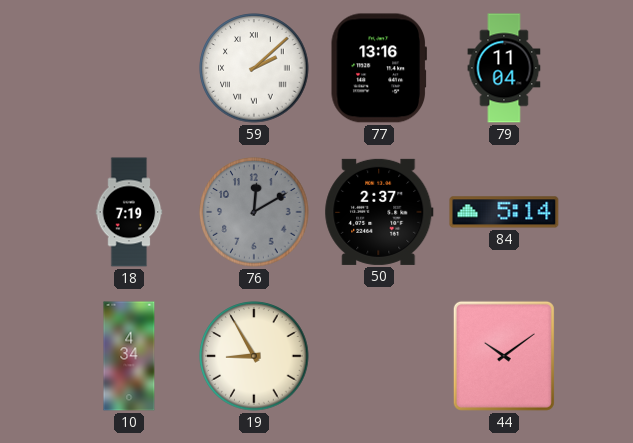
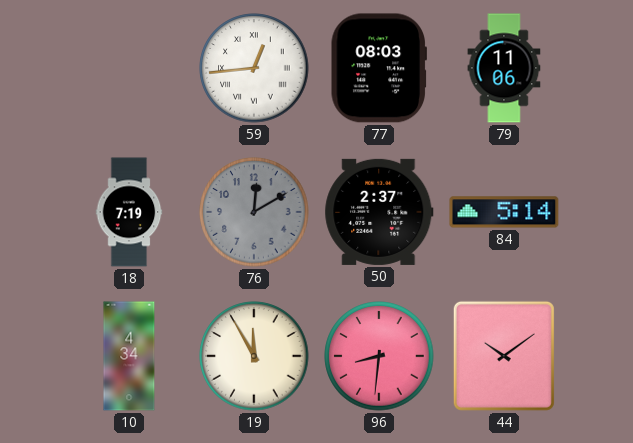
59: 2:08 -> 12:44 (254, 68)
77: 13:16 -> 08:03 (379, 68)
79: 11:04 -> 11:06 (504, 68)
19: 8:55 -> 11:55 (254, 356)
96: none -> 8:31 (379, 356)
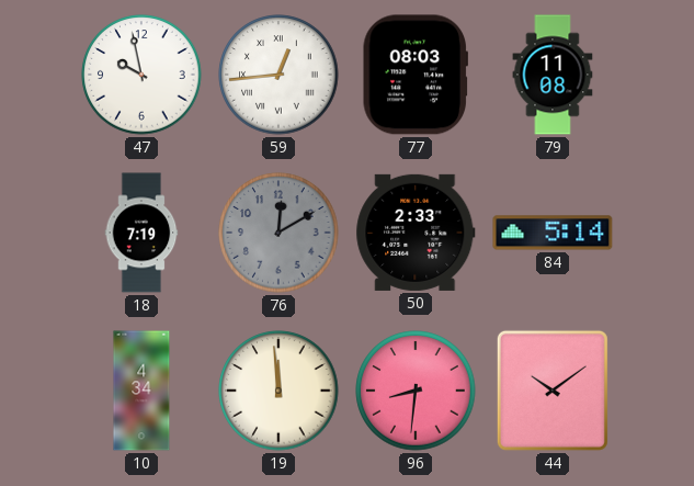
47: none -> 9:58 (141, 75)
79: 11:06 -> 11:08 (553, 75)
50: 2:37 -> 2:33 (416, 233)
19: 11:55 -> 11:59 (278, 391)
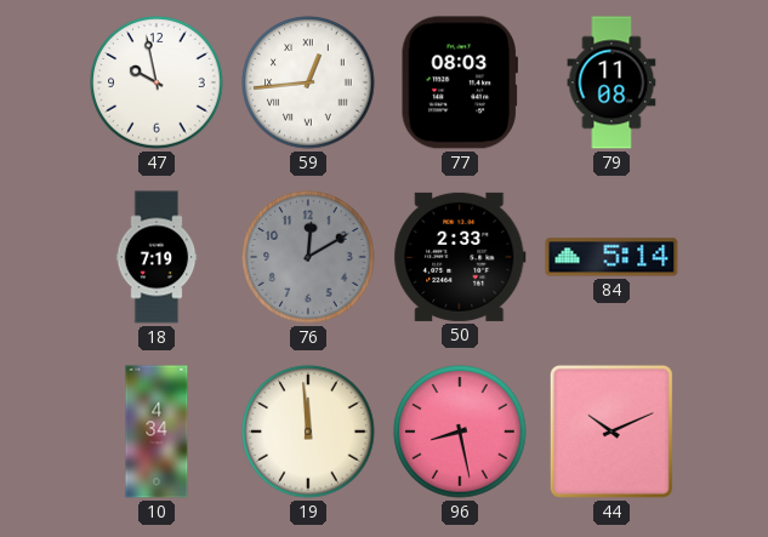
96: 8:31 -> 8:28 (460, 432)
44: 10:09 -> 10:11 (611, 432)
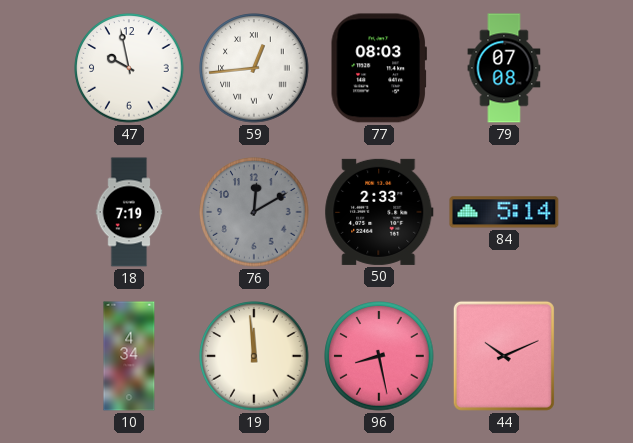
79: 11:08 -> 07:08 (504, 68)
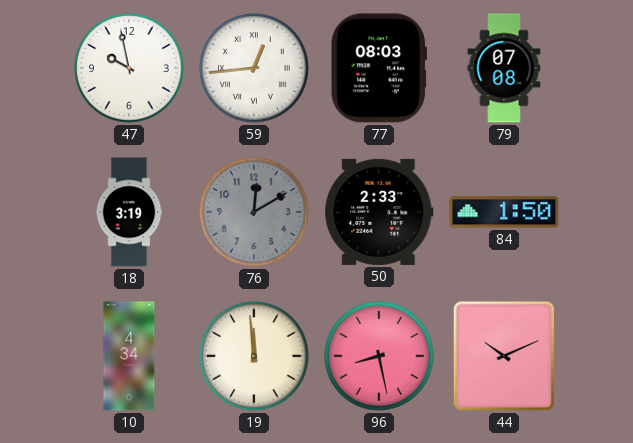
18: 7:19 -> 3:19 (129, 212)
84: 5:14 -> 1:50 (504, 212)
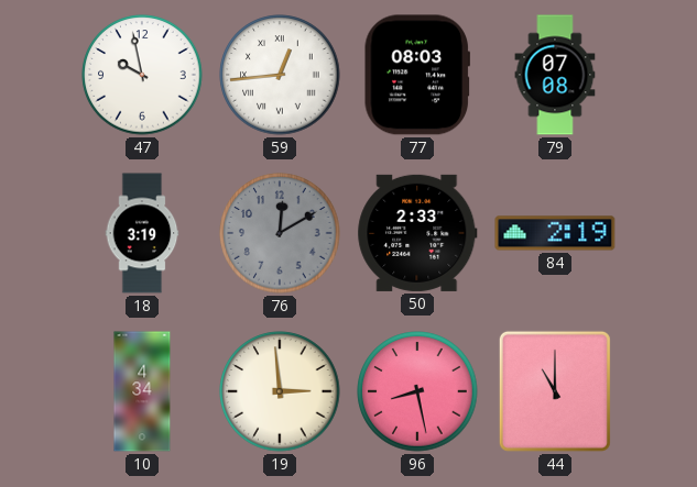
84: 1:50 -> 2:19 (555, 233)
19: 11:59 -> 2:59 (280, 391)
44: 10:11 -> 11:00 (555, 391)
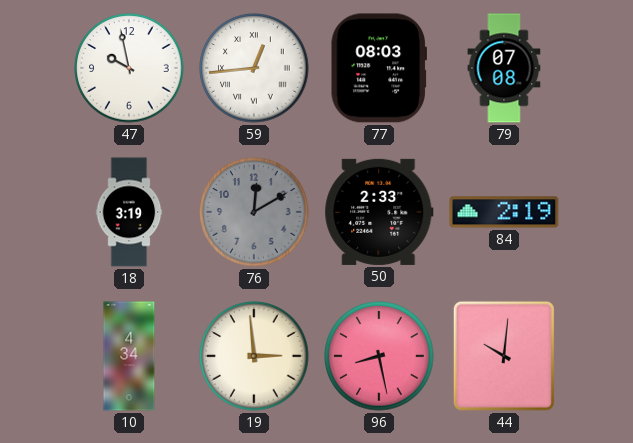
44: 11:00 -> 10:01 (504, 356)
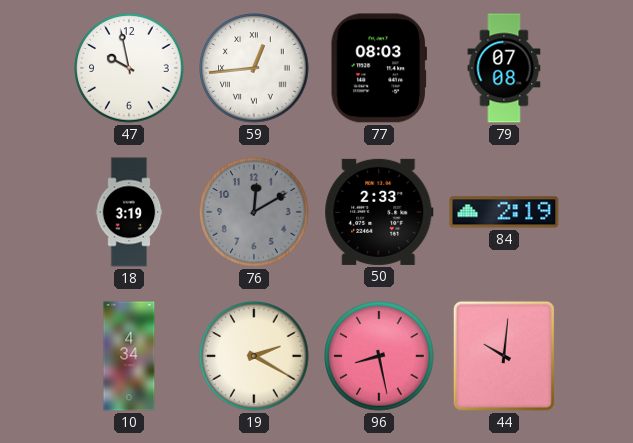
19: 2:59 -> 2:20 (254, 356)
